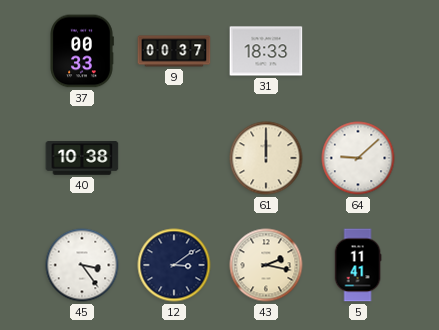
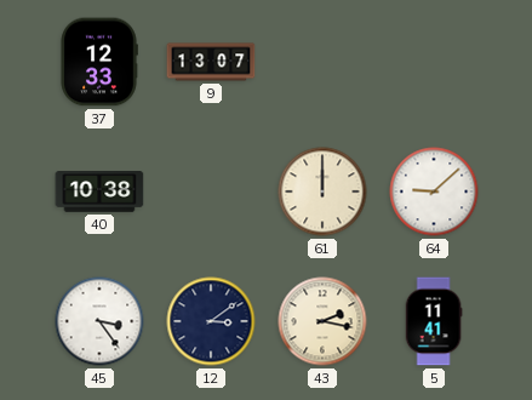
37: 00:33 -> 12:33 (99, 62)
9: 00:37 -> 13:07 (211, 62)
31: 18:33 -> none (266, 51)
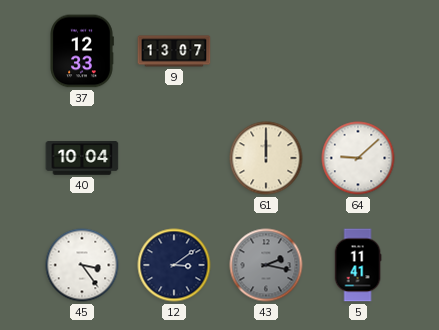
40: 10:38 -> 10:04 (82, 159)
43 dial: cream -> grey (266, 265)
